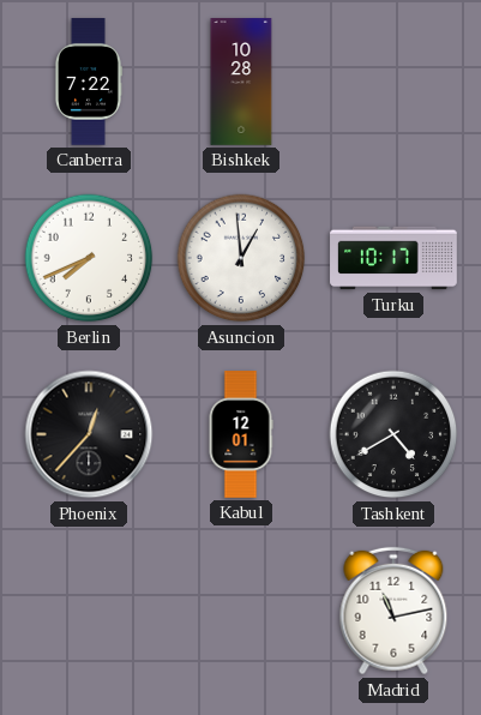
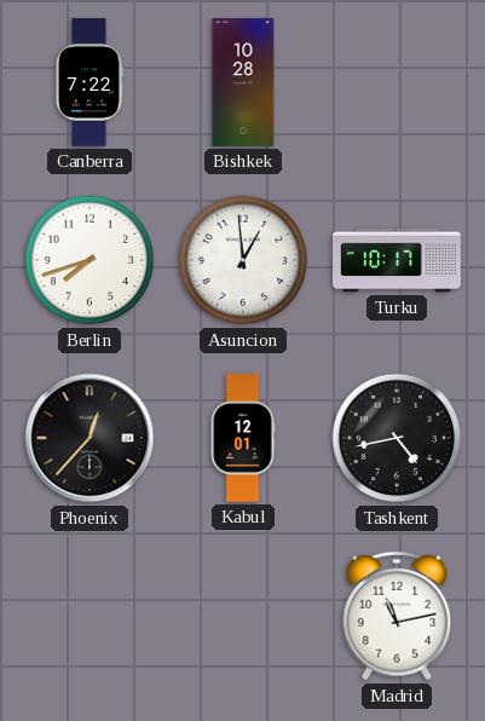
Berlin: 7:41 -> 7:42 (90, 260)
Tashkent: 4:40 -> 4:43 (397, 438)
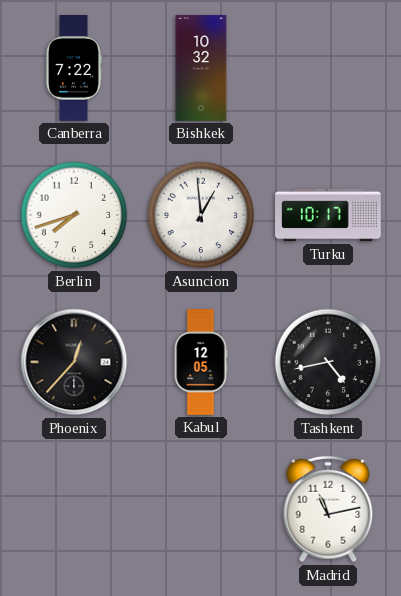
Bishkek: 10:28 -> 10:32 (201, 68)
Kabul: 12:01 -> 12:05 (201, 362)
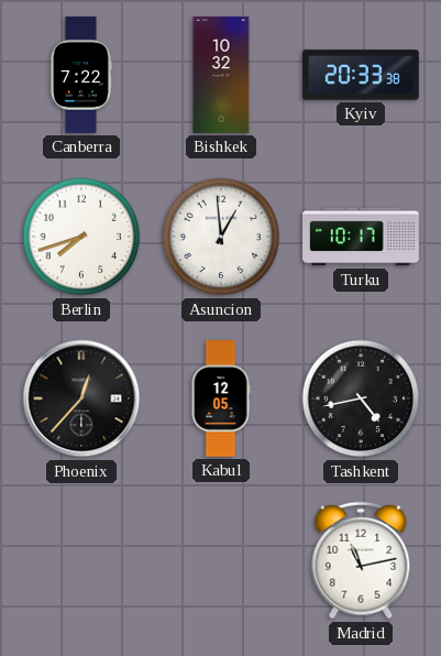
Kyiv: none -> 20:33 (361, 75)
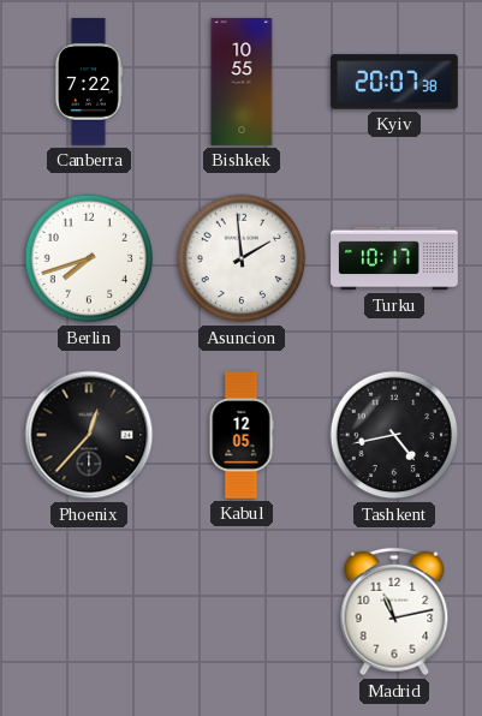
Bishkek: 10:32 -> 10:55 (242, 82)
Kyiv: 20:33 -> 20:07 (394, 82)
Asuncion: 12:59 -> 1:59 (242, 258)
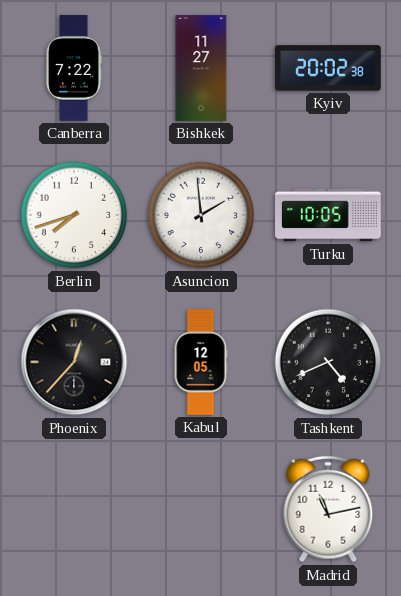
Bishkek: 10:55 -> 11:27 (201, 68)
Kyiv: 20:07 -> 20:02 (328, 68)
Turku: 10:17 -> 10:05 (328, 215)
Tashkent: 4:43 -> 4:41 (328, 362)
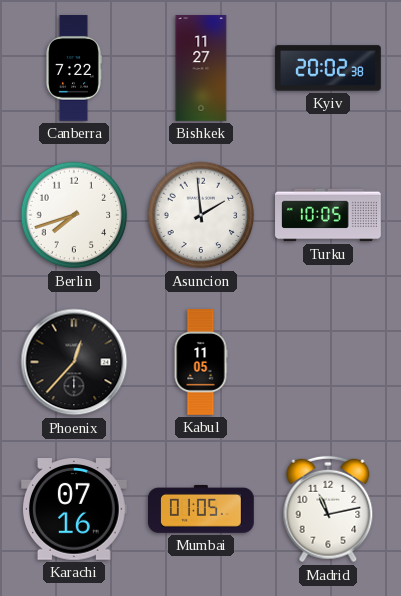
Kabul: 12:05 -> 11:05 (201, 362)
Tashkent: 4:41 -> none (328, 362)
Karachi: none -> 07:16 (74, 509)
Mumbai: none -> 01:05 (202, 509)
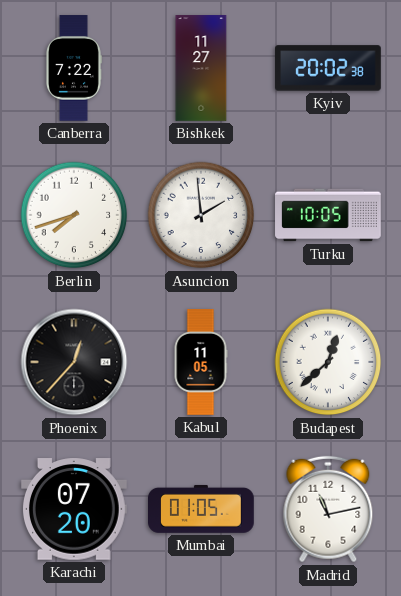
Budapest: none -> 12:38 (328, 362)
Karachi: 07:16 -> 07:20 (74, 509)
